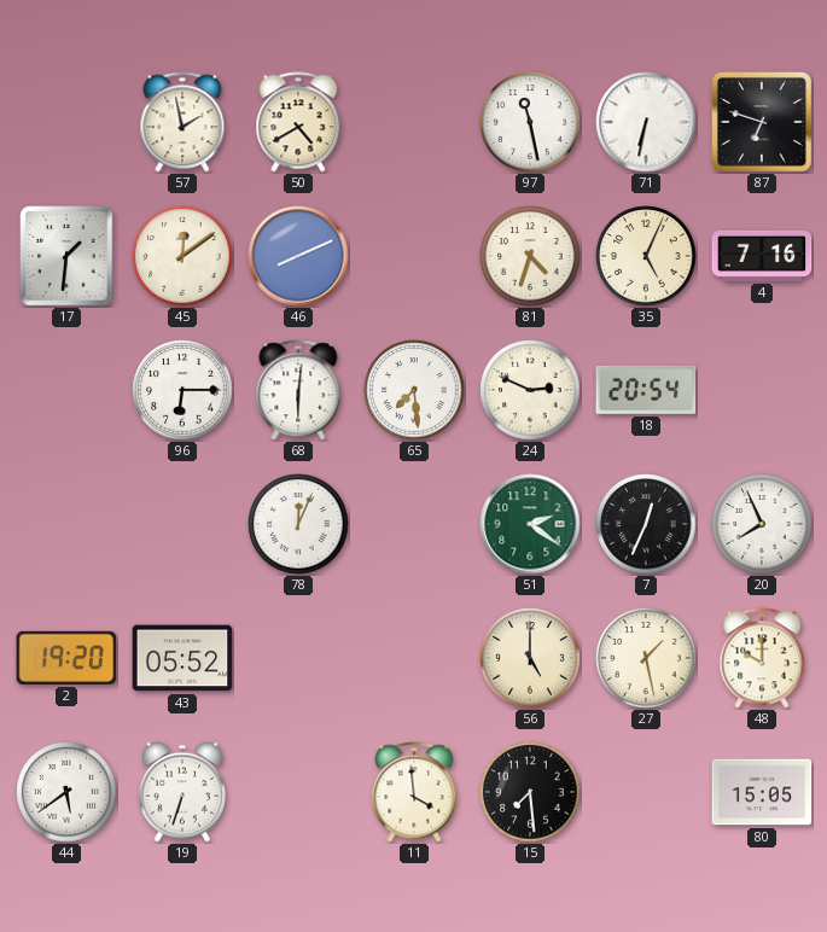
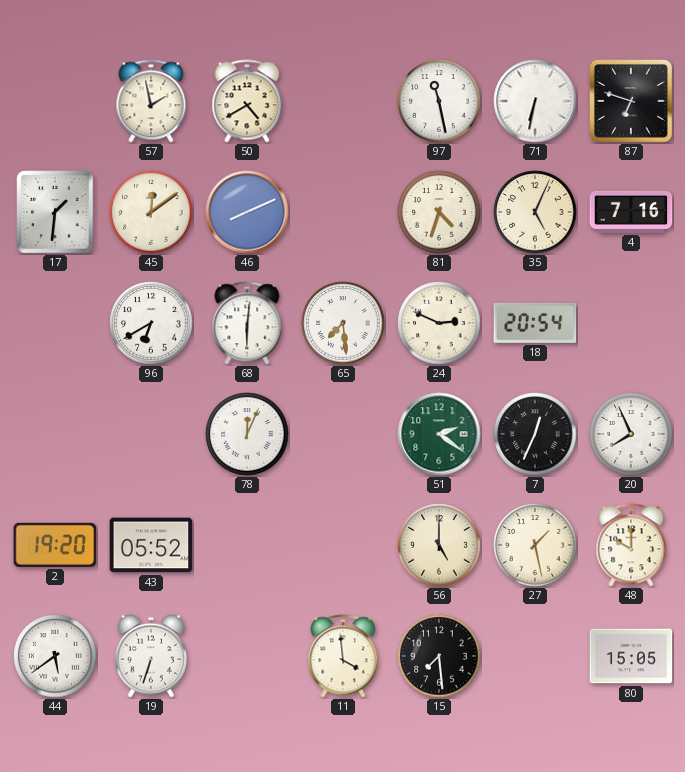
96: 6:15 -> 6:40 (151, 323)
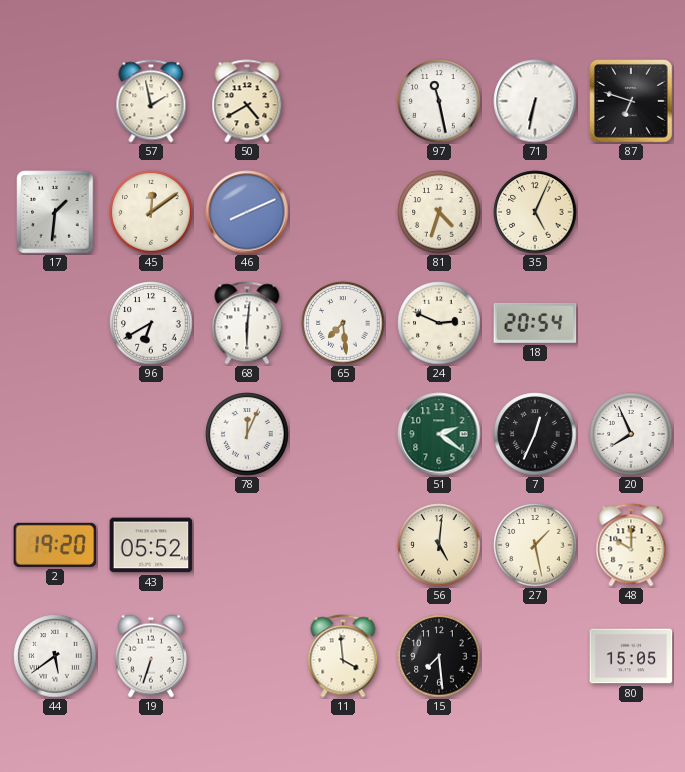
4: 7:16 -> none (631, 212)
56: 5:00 -> 5:01 (439, 545)
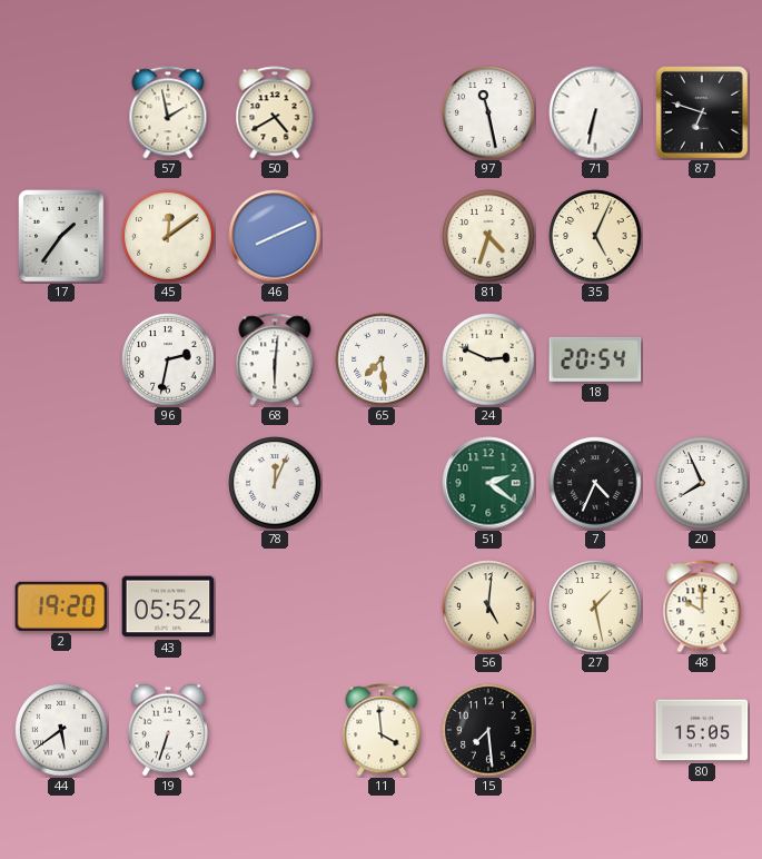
17: 1:31 -> 1:36 (61, 236)
96: 6:40 -> 2:32 (168, 359)
7: 12:34 -> 4:34 (595, 483)
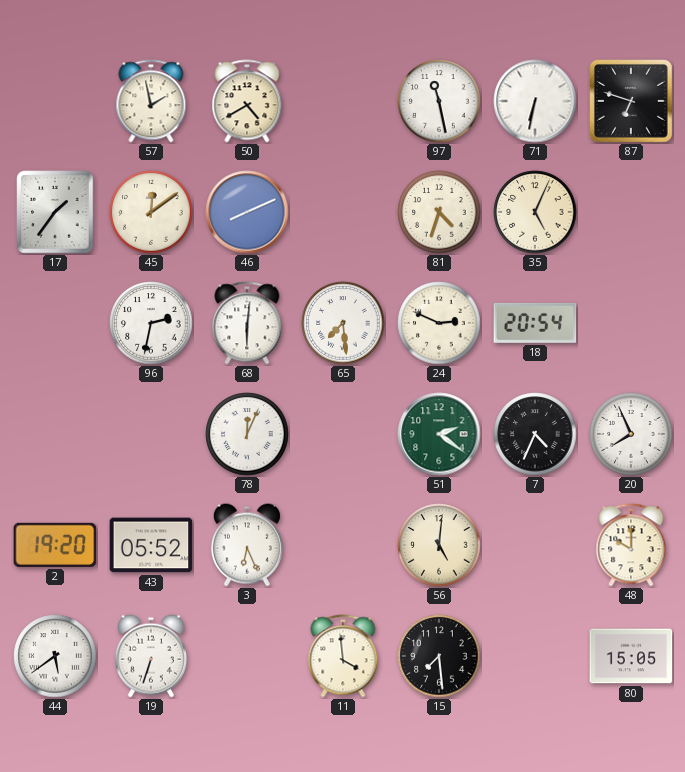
3: none -> 6:26 (247, 545)
27: 1:28 -> none (595, 606)
